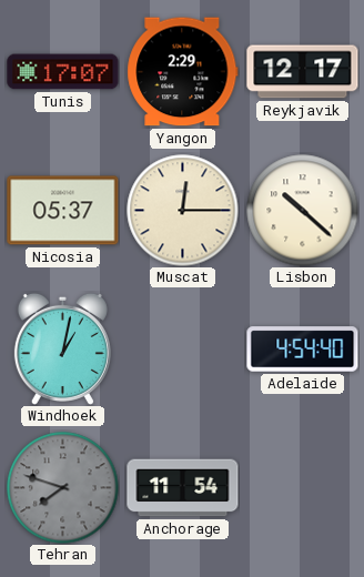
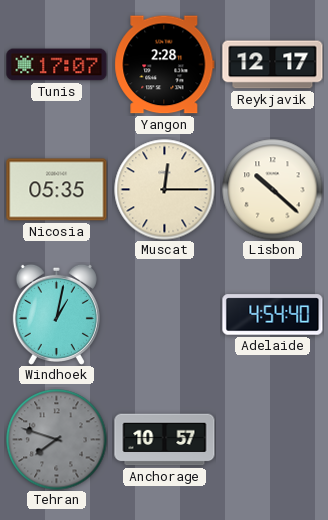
Yangon: 2:29 -> 2:28 (165, 65)
Nicosia: 05:37 -> 05:35 (57, 190)
Anchorage: 11:54 -> 10:57 (165, 440)
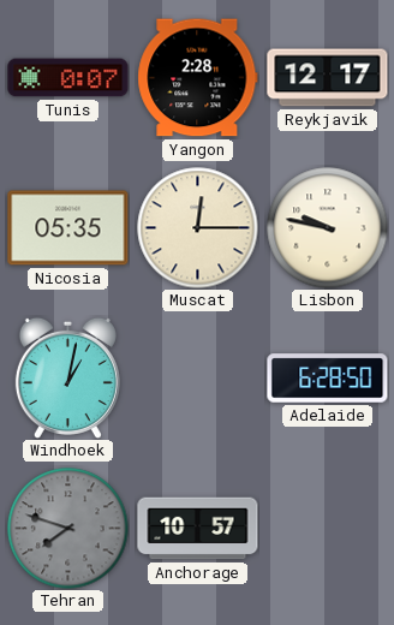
Tunis: 17:07 -> 0:07 (68, 78)
Lisbon: 10:22 -> 9:47 (328, 228)
Adelaide: 4:54 -> 6:28 (328, 379)
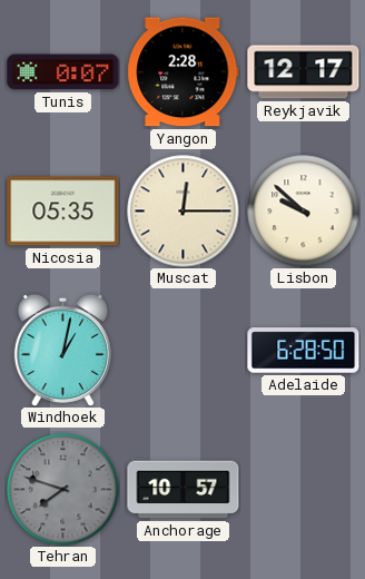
Lisbon: 9:47 -> 9:52 (304, 212)
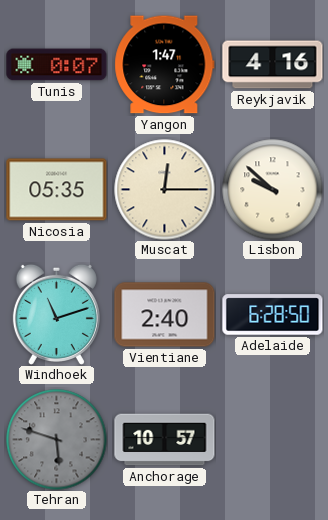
Yangon: 2:28 -> 1:47 (165, 65)
Reykjavik: 12:17 -> 4:16 (273, 65)
Windhoek: 1:02 -> 11:12 (56, 314)
Vientiane: none -> 2:40 (165, 315)
Tehran: 7:48 -> 5:48 (57, 440)
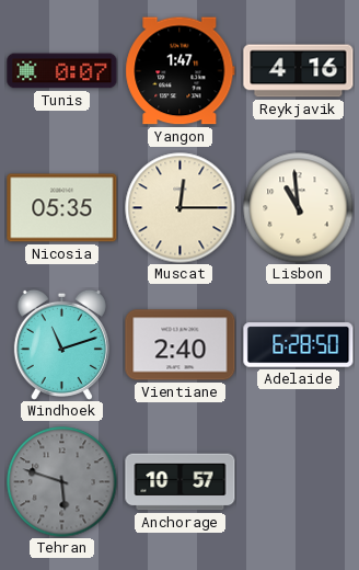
Lisbon: 9:52 -> 10:59 (299, 208)
